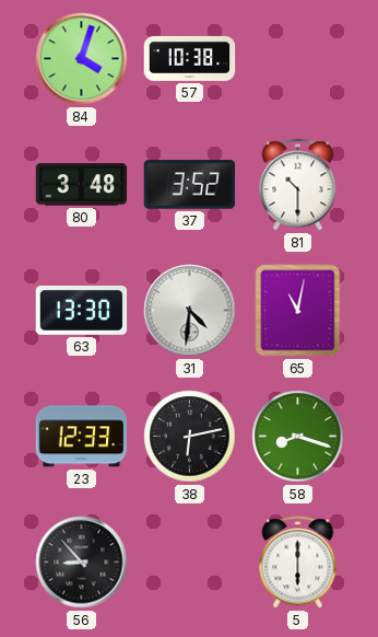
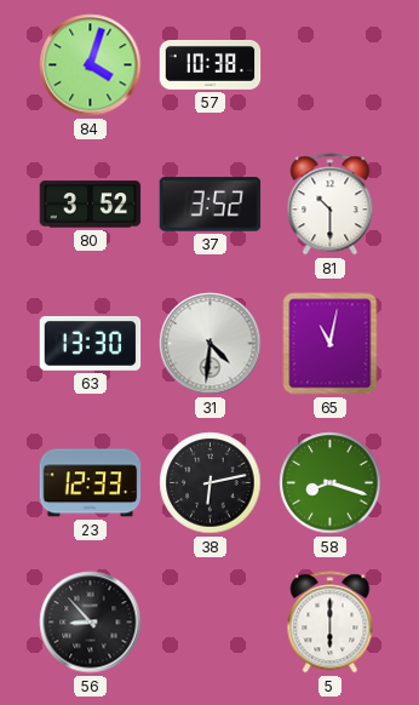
80: 3:48 -> 3:52 (91, 205)
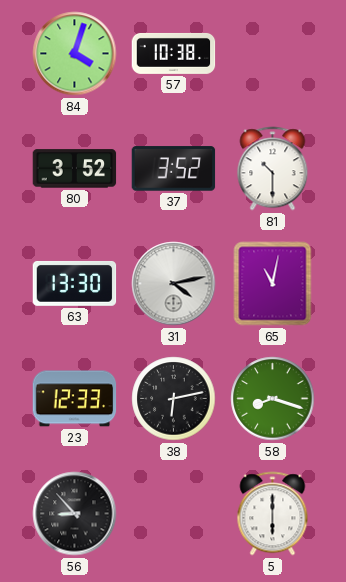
31: 4:31 -> 4:13 (174, 284)
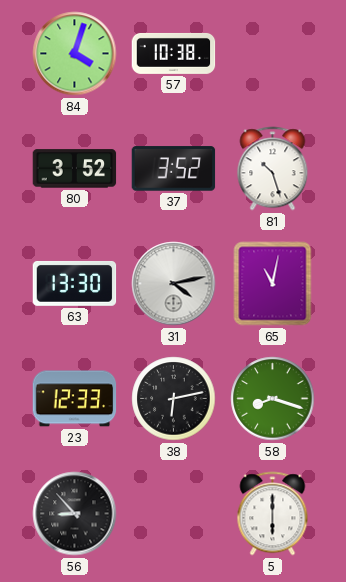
81: 10:30 -> 10:27 (273, 169)
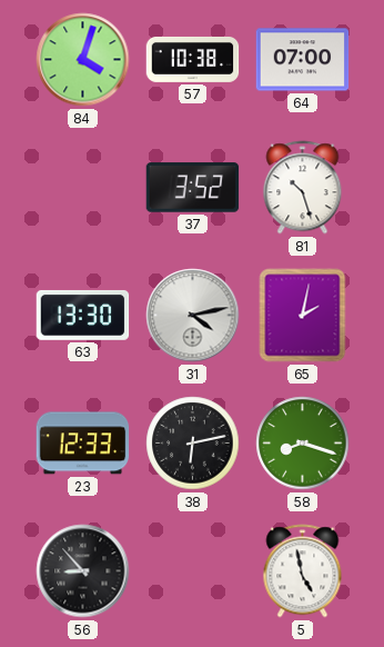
64: none -> 07:00 (303, 60)
80: 3:52 -> none (75, 169)
65: 11:02 -> 2:02 (303, 316)
5: 6:00 -> 4:58 (303, 571)
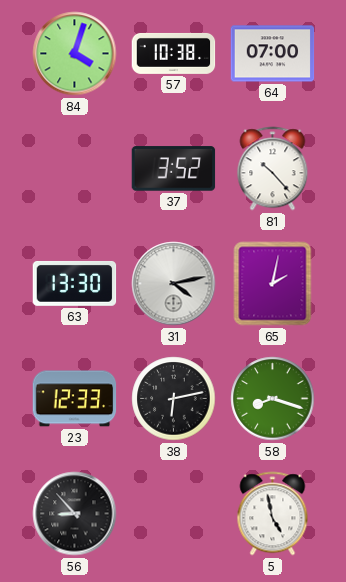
81: 10:27 -> 10:23 (273, 169)
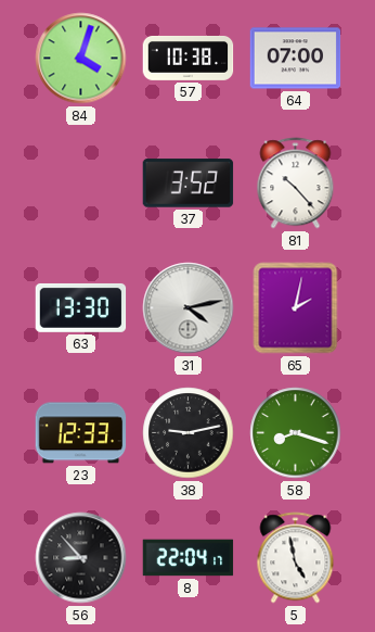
38: 6:13 -> 9:13 (189, 433)
8: none -> 22:04 (189, 558)
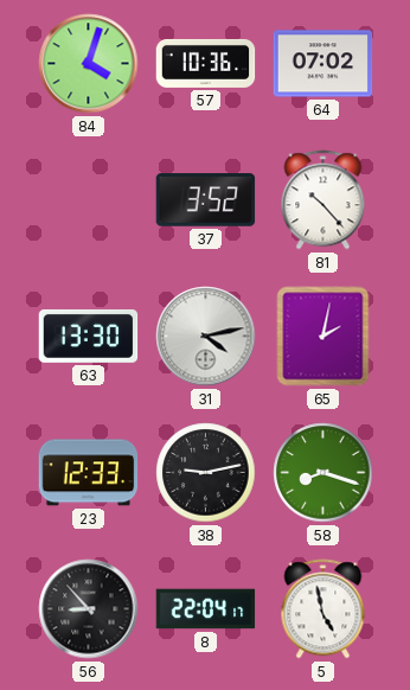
57: 10:38 -> 10:36 (206, 63)
64: 07:00 -> 07:02 (323, 64)
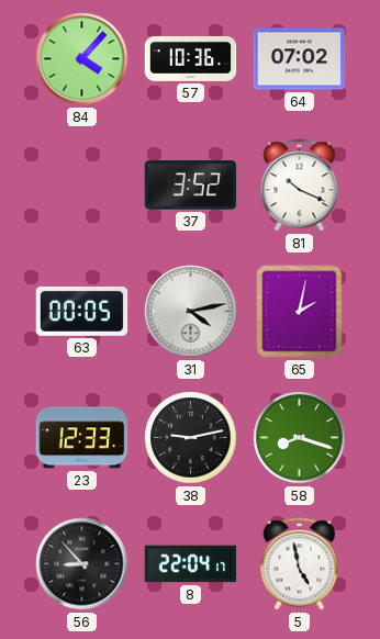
84: 4:03 -> 4:07 (82, 59)
81: 10:23 -> 10:19 (300, 186)
63: 13:30 -> 00:05 (82, 311)
